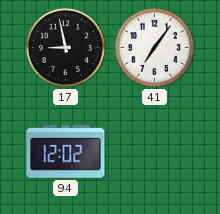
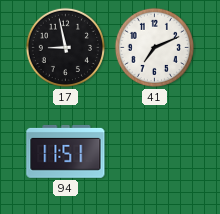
41: 7:06 -> 7:11 (154, 47)
94: 12:02 -> 11:51 (66, 151)
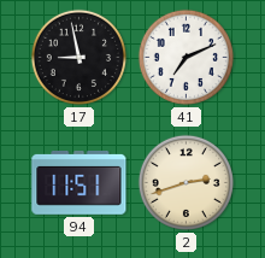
2: none -> 2:42 (185, 182)
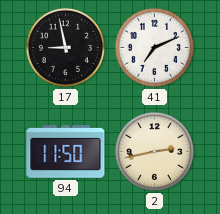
94: 11:51 -> 11:50 (66, 151)
2: 2:42 -> 2:43 (154, 151)
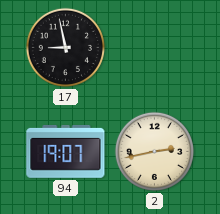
41: 7:11 -> none (154, 47)
94: 11:50 -> 19:07 (66, 151)
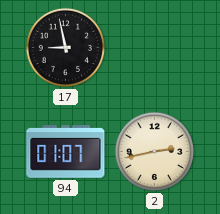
94: 19:07 -> 01:07 (66, 151)
